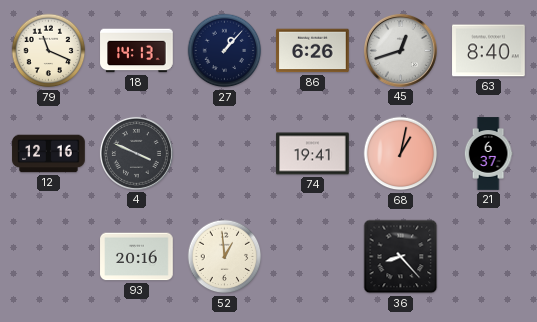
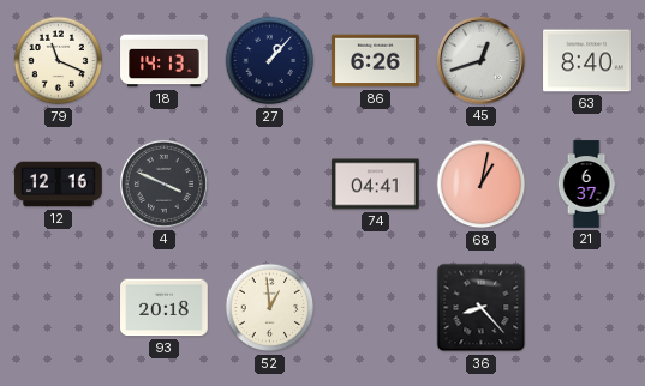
74: 19:41 -> 04:41 (376, 185)
93: 20:16 -> 20:18 (165, 308)
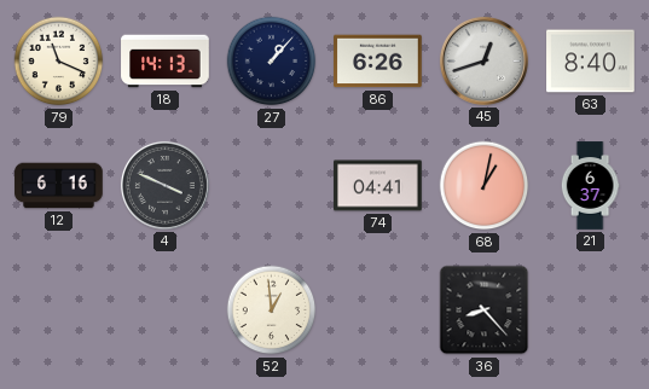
12: 12:16 -> 6:16 (59, 186)
93: 20:18 -> none (165, 308)
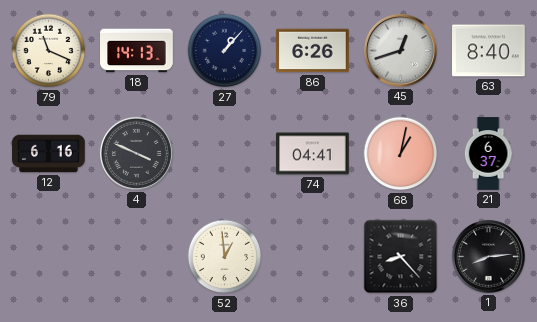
1: none -> 8:14 (488, 256)
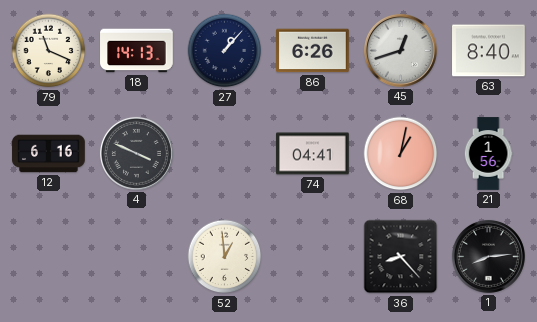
21: 6:37 -> 1:56 (488, 154)
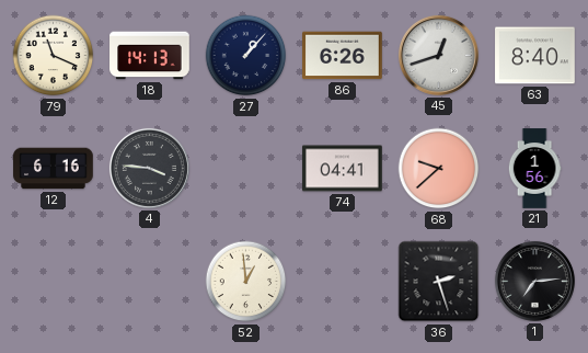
4: 3:49 -> 3:46 (149, 168)
68: 1:02 -> 9:38 (439, 169)
36: 8:23 -> 2:27 (439, 282)
1: 8:14 -> 7:14 (534, 281)
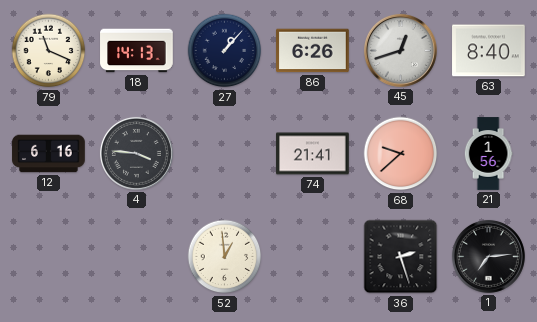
74: 04:41 -> 21:41 (313, 154)
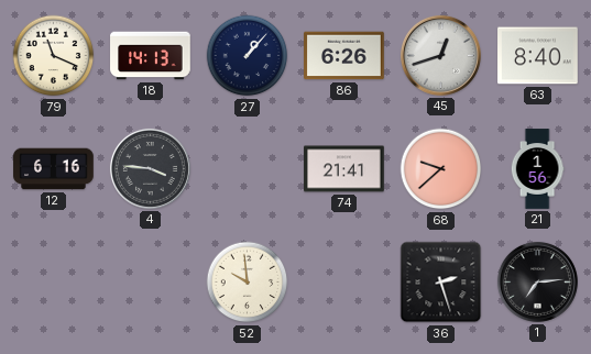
52: 12:59 -> 9:59 (248, 283)
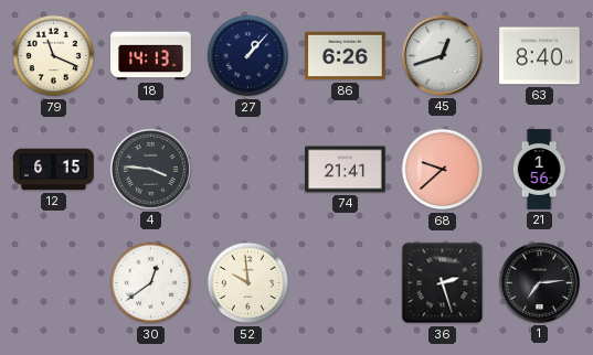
12: 6:16 -> 6:15 (54, 170)
30: none -> 12:39 (151, 283)
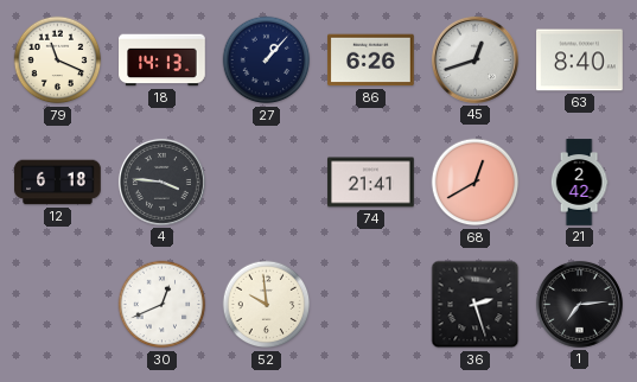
12: 6:15 -> 6:18 (58, 183)
68: 9:38 -> 12:40 (476, 183)
21: 1:56 -> 2:42 (579, 183)
30: 12:39 -> 12:41 (163, 305)
